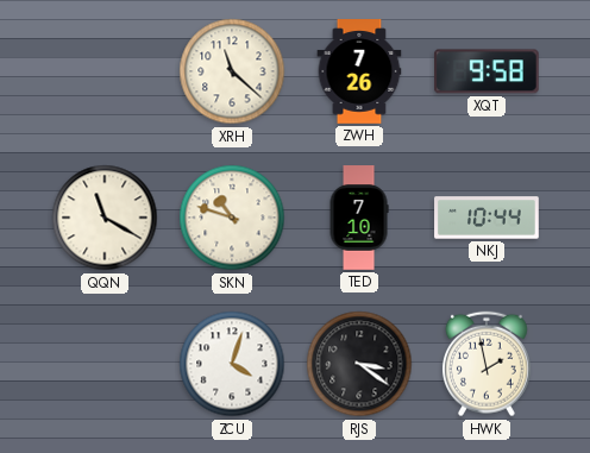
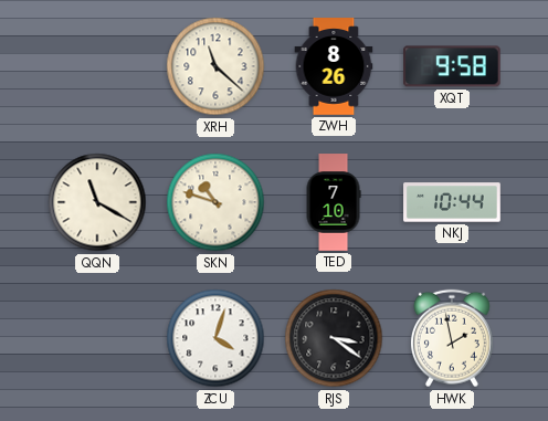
ZWH: 7:26 -> 8:26 (334, 66)
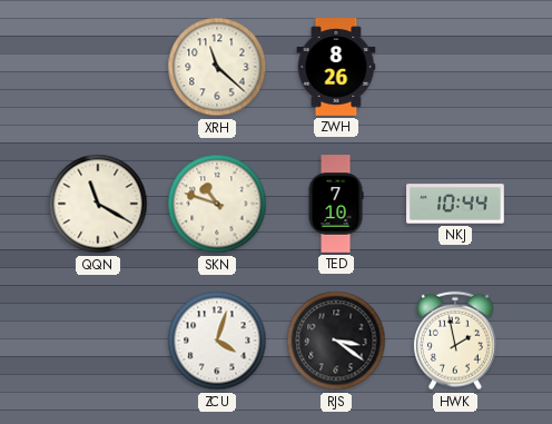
XQT: 9:58 -> none (453, 66)
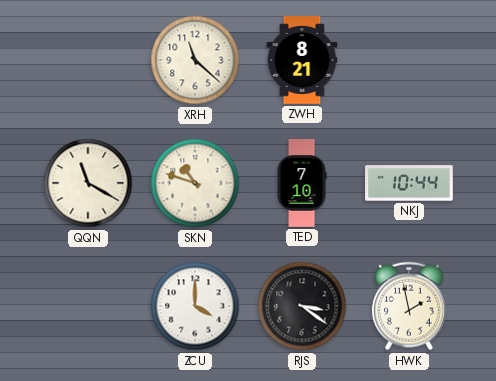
ZWH: 8:26 -> 8:21 (302, 60)
ZCU: 4:03 -> 4:00 (195, 306)
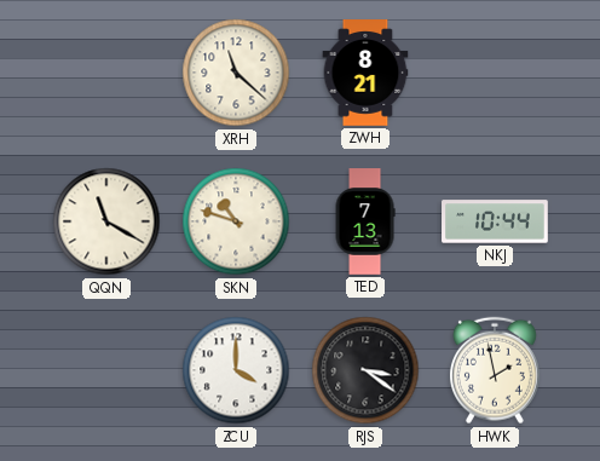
TED: 7:10 -> 7:13 (365, 221)
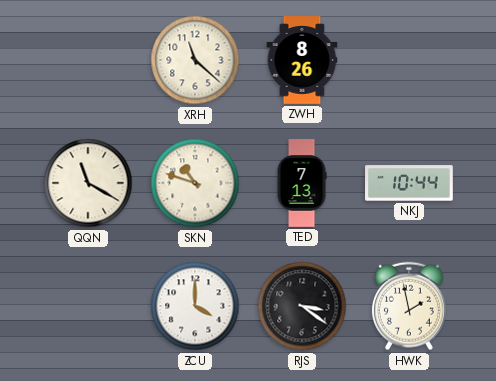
ZWH: 8:21 -> 8:26 (302, 60)
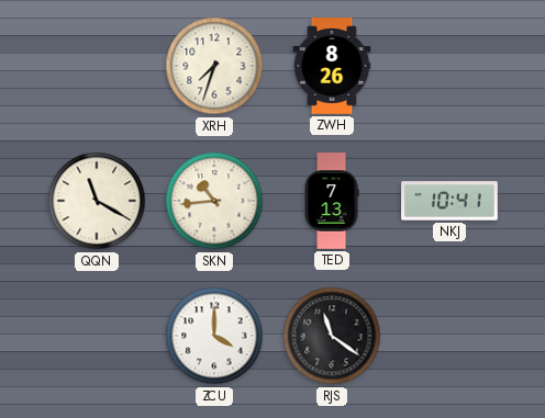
XRH: 11:22 -> 7:33 (214, 66)
SKN: 10:48 -> 10:44 (214, 201)
NKJ: 10:44 -> 10:41 (449, 201)
RJS: 3:21 -> 11:21 (332, 336)
HWK: 1:58 -> none (409, 306)
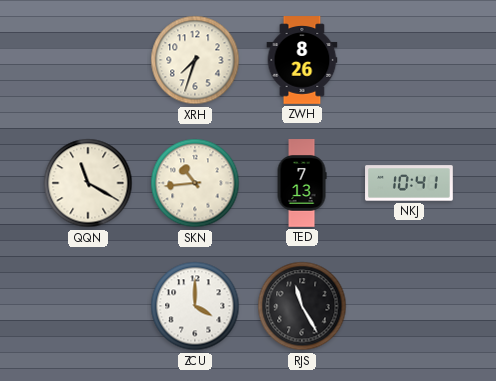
RJS: 11:21 -> 11:25 (302, 306)
